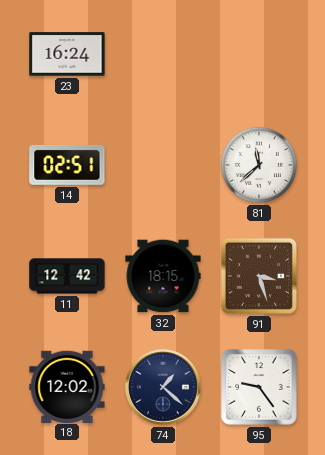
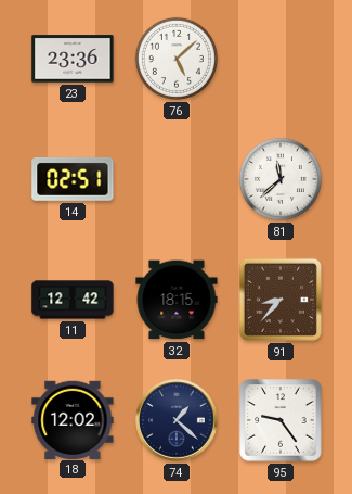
23: 16:24 -> 23:36 (73, 59)
76: none -> 5:08 (177, 59)
91: 3:27 -> 8:37 (281, 300)
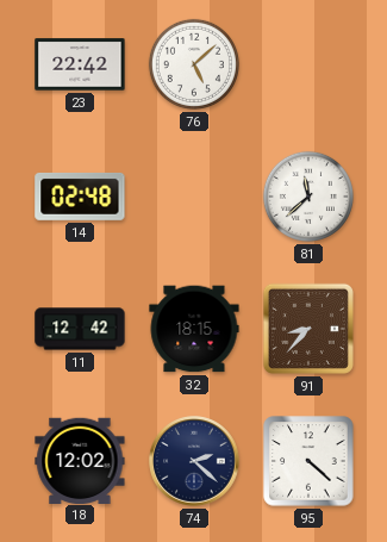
23: 23:36 -> 22:42 (80, 64)
14: 02:51 -> 02:48 (80, 197)
74: 1:22 -> 2:22 (194, 461)
95: 9:24 -> 4:22 (308, 461)
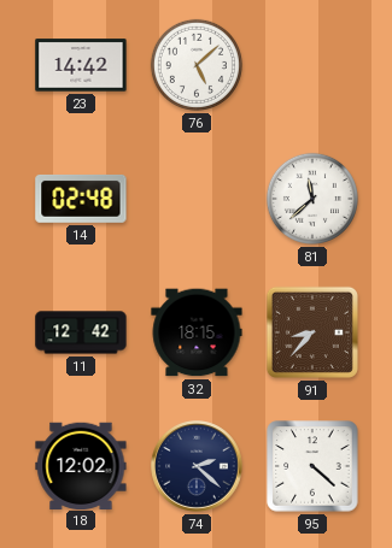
23: 22:42 -> 14:42 (81, 65)
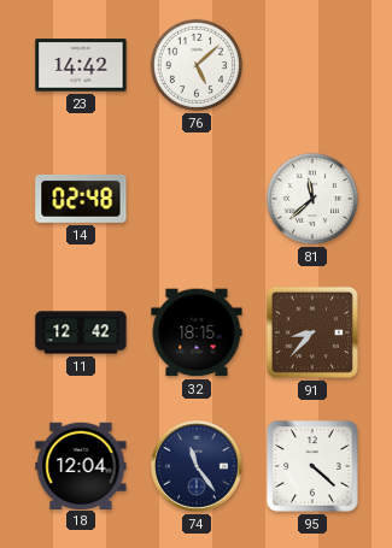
18: 12:02 -> 12:04 (81, 465)
74: 2:22 -> 11:24 (197, 466)
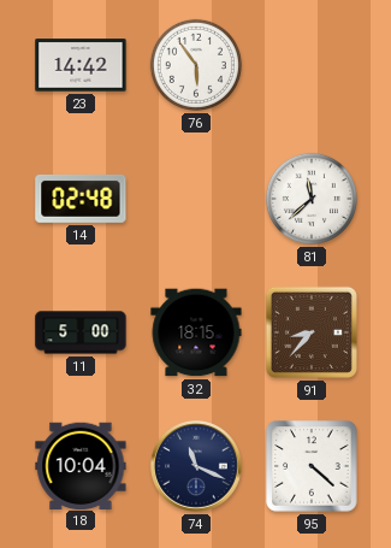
76: 5:08 -> 5:54 (196, 65)
11: 12:42 -> 5:00 (81, 332)
18: 12:04 -> 10:04 (81, 465)
74: 11:24 -> 11:19 (196, 466)
